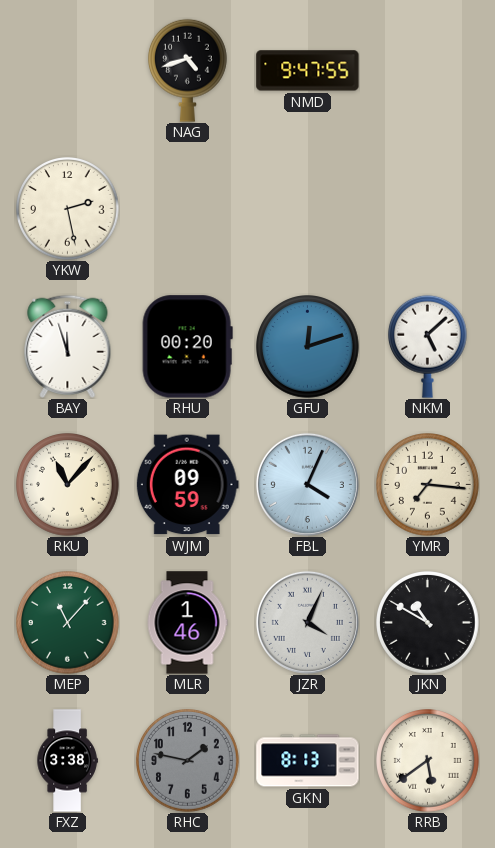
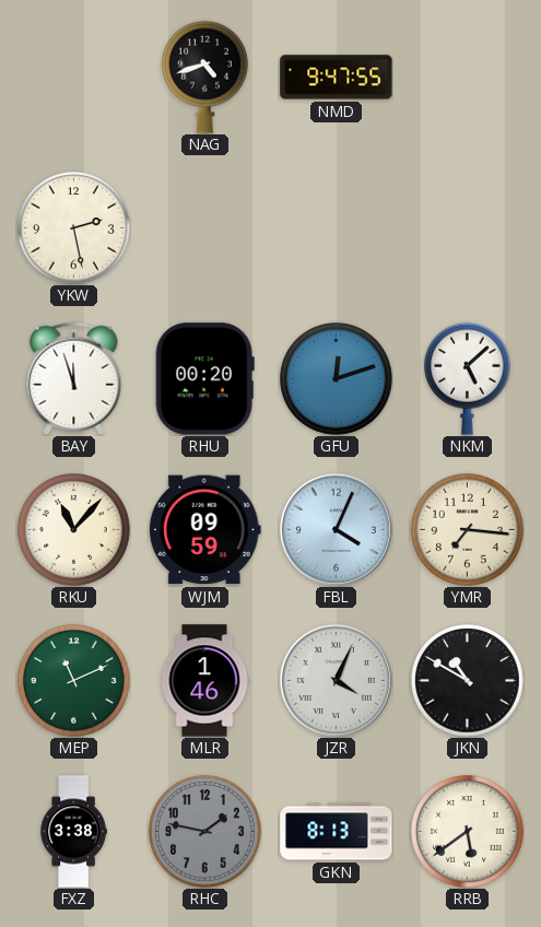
MEP: 11:07 -> 11:11 (74, 681)
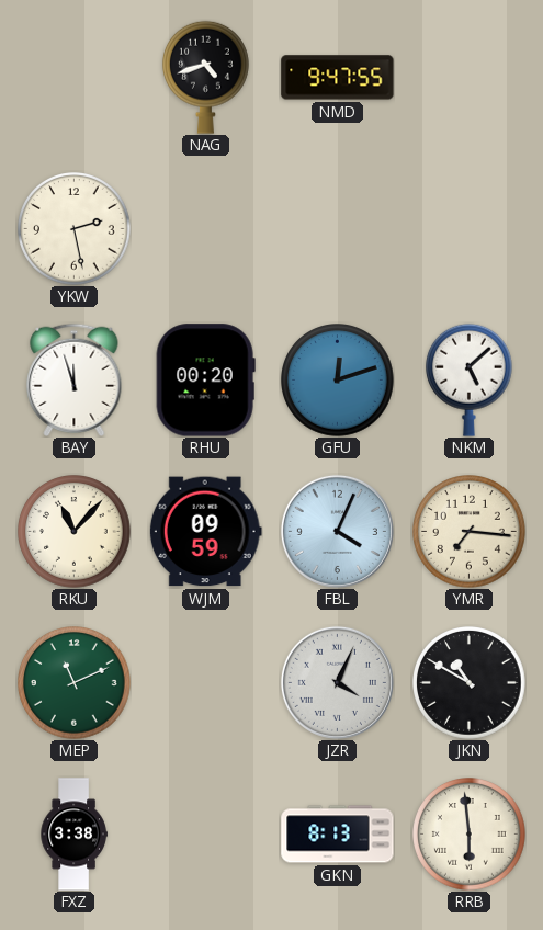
MLR: 1:46 -> none (204, 681)
RHC: 1:47 -> none (205, 832)
RRB: 5:39 -> 5:59 (470, 835)
